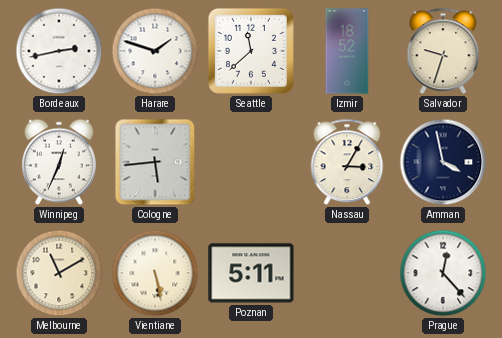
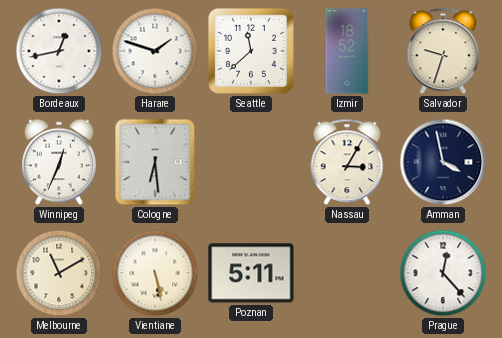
Bordeaux: 2:43 -> 12:43 (59, 51)
Cologne: 5:44 -> 6:29 (155, 162)
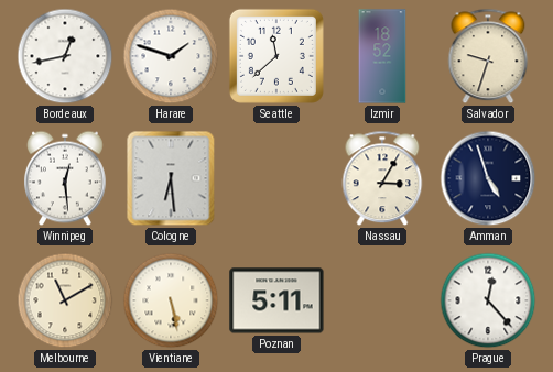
Winnipeg: 12:34 -> 12:29 (66, 178)
Amman: 3:58 -> 4:57 (488, 178)
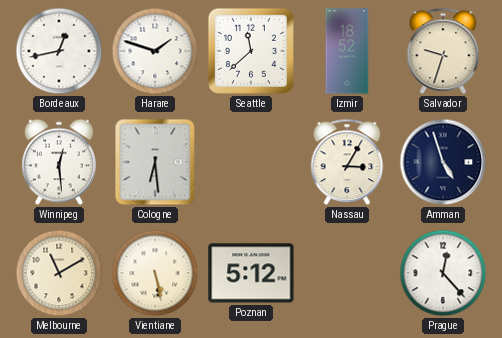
Poznan: 5:11 -> 5:12 (251, 273)
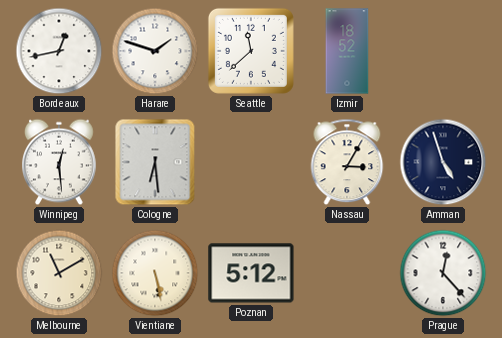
Salvador: 9:33 -> none (443, 51)
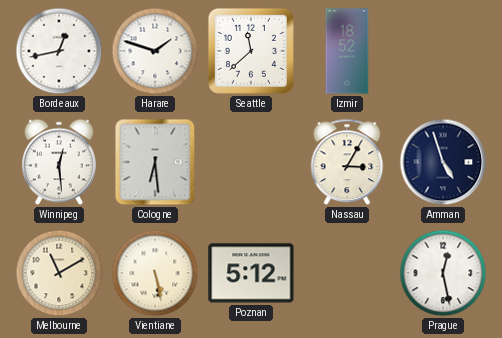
Prague: 12:23 -> 12:28 (443, 273)
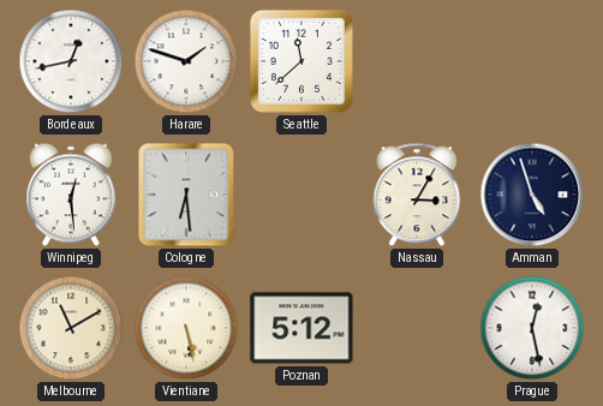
Izmir: 18:52 -> none (347, 51)
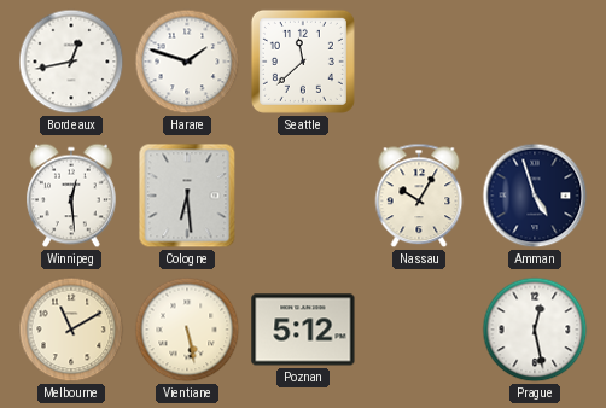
Nassau: 3:05 -> 10:05 (419, 196)
